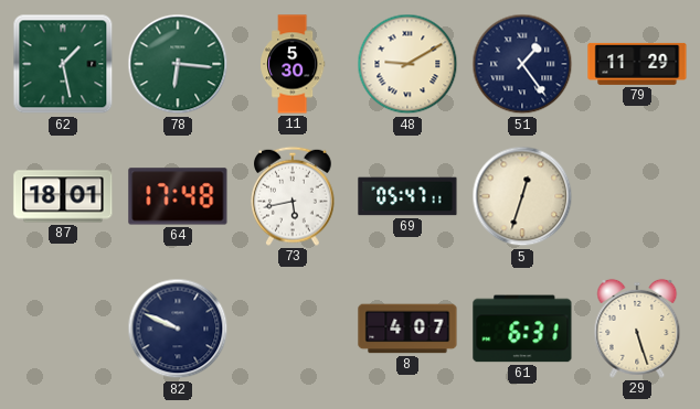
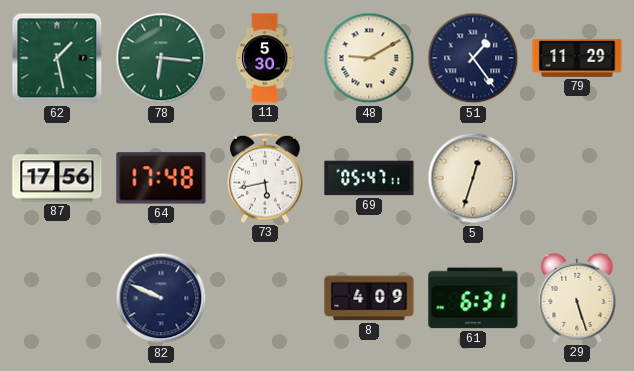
87: 18:01 -> 17:56 (57, 178)
8: 4:07 -> 4:09 (369, 298)
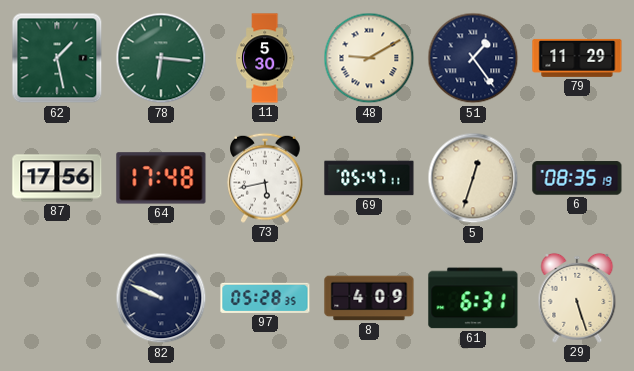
6: none -> 08:35 (577, 178)
97: none -> 05:28 (265, 298)
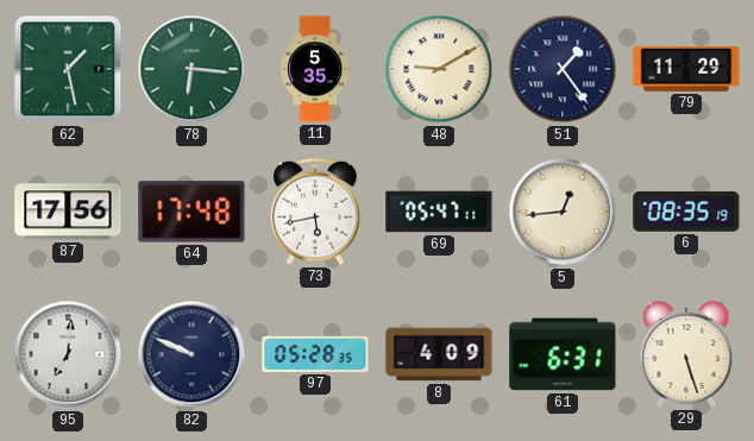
11: 5:30 -> 5:35 (315, 69)
5: 12:33 -> 12:44 (563, 212)
95: none -> 7:01 (68, 354)
